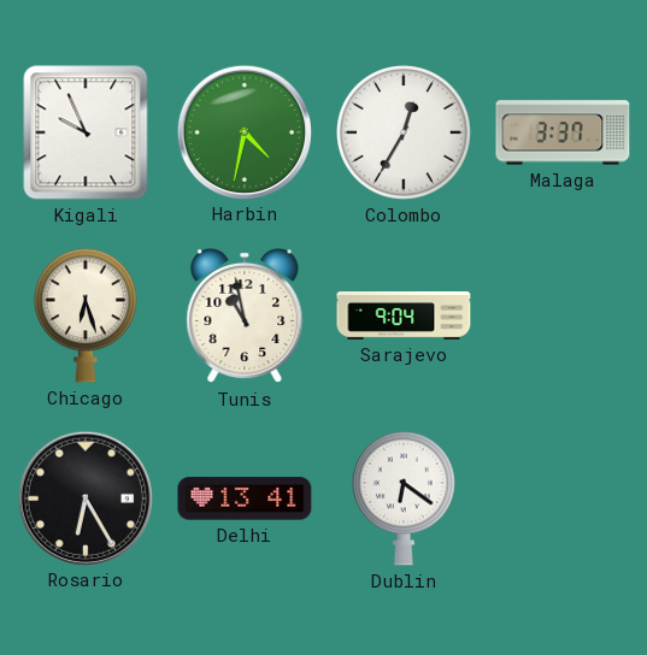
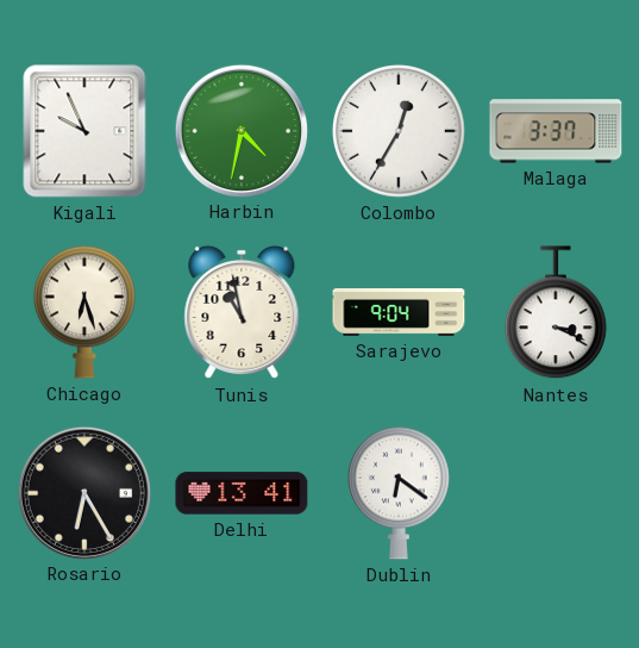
Nantes: none -> 3:19 (556, 313)
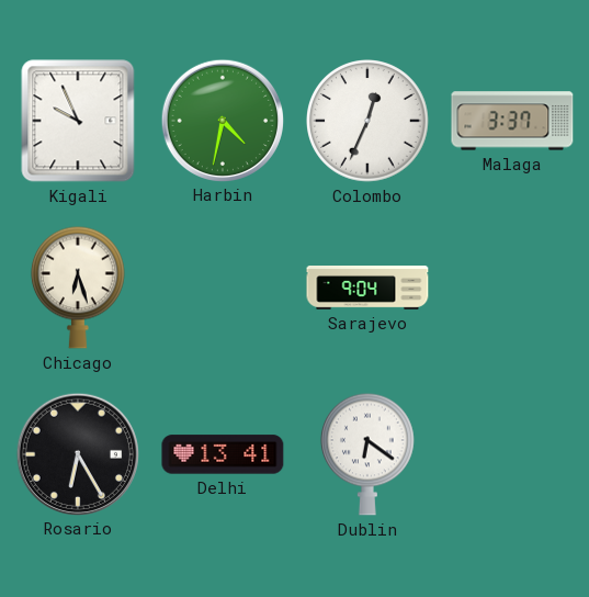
Colombo: 12:35 -> 12:34 (369, 122)
Tunis: 10:58 -> none (242, 312)
Nantes: 3:19 -> none (556, 313)
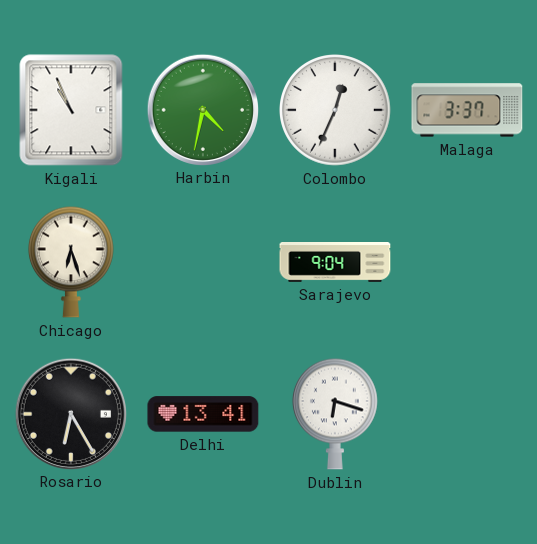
Kigali: 9:56 -> 10:56 (71, 110)
Dublin: 6:21 -> 6:18 (335, 414)
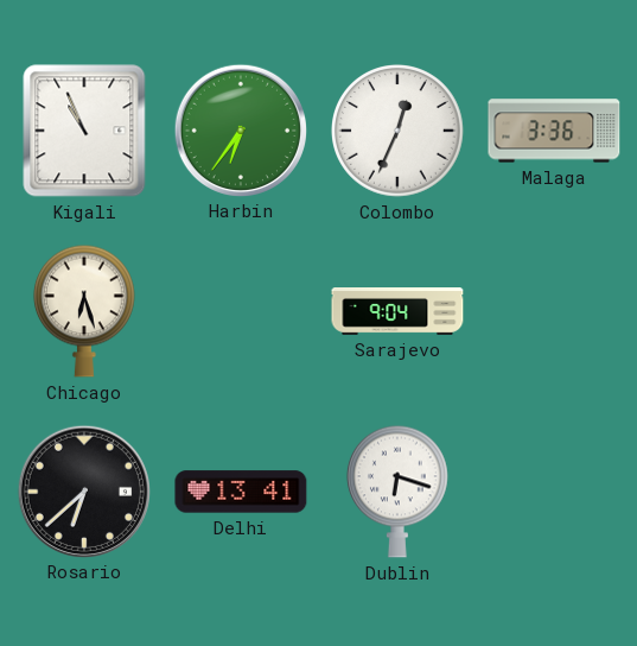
Harbin: 4:32 -> 6:36 (240, 129)
Malaga: 3:37 -> 3:36 (554, 131)
Rosario: 6:25 -> 6:38 (83, 490)
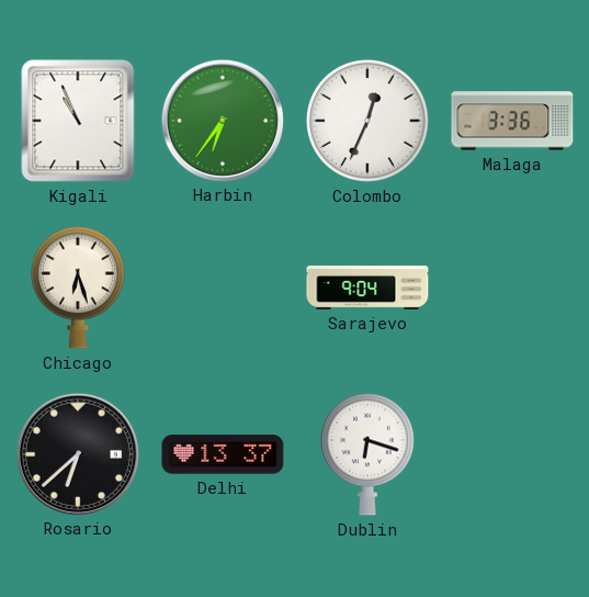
Delhi: 13:41 -> 13:37 (223, 454)
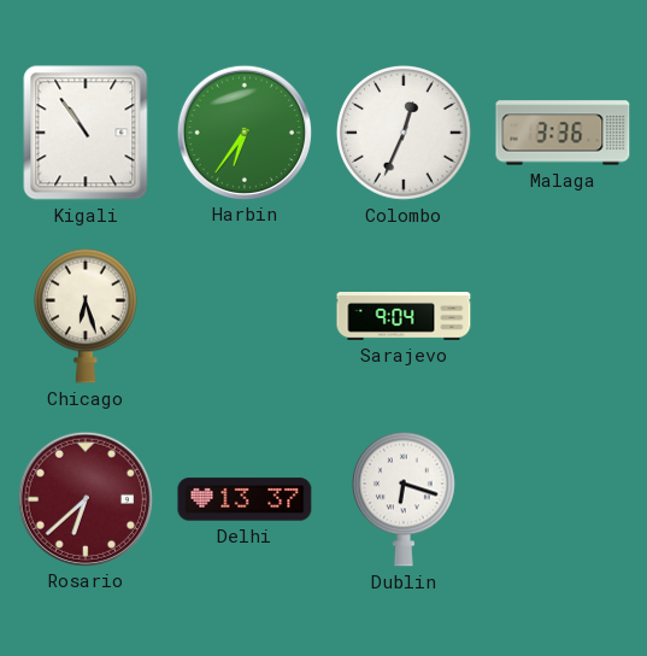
Kigali: 10:56 -> 10:54 (86, 133)
Rosario dial: black -> burgundy (84, 498)
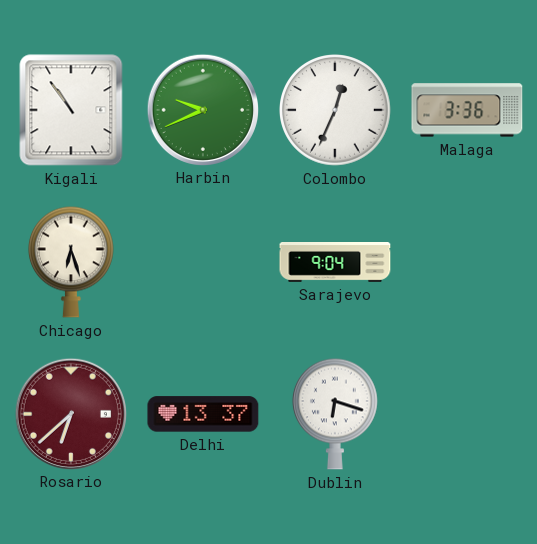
Harbin: 6:36 -> 9:41 (202, 109)
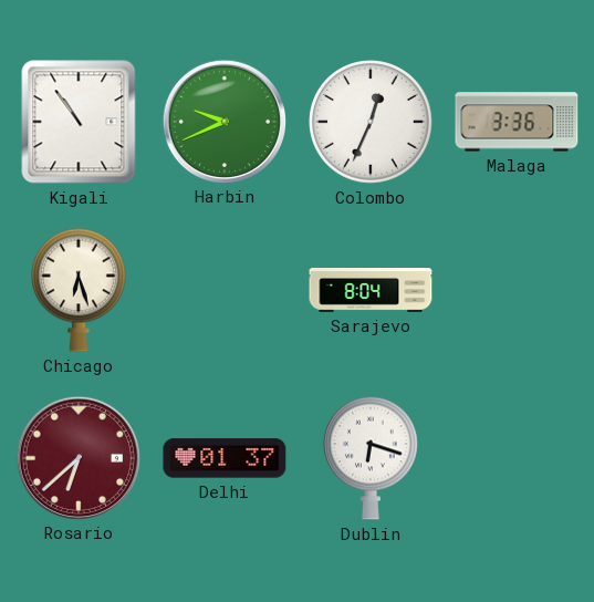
Sarajevo: 9:04 -> 8:04 (371, 291)
Delhi: 13:37 -> 01:37 (225, 458)
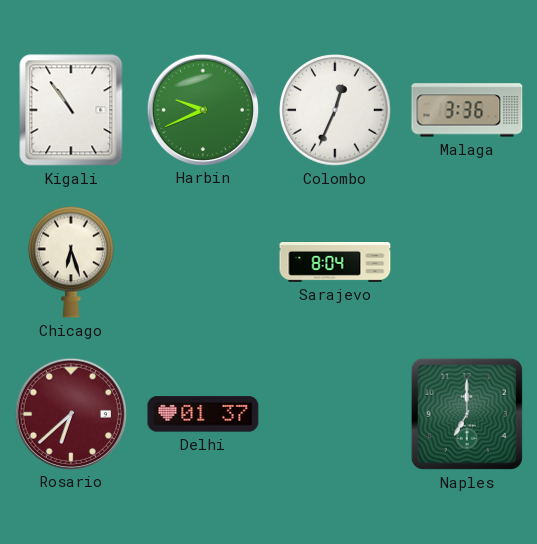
Dublin: 6:18 -> none (371, 458)
Naples: none -> 7:00 (467, 414)
